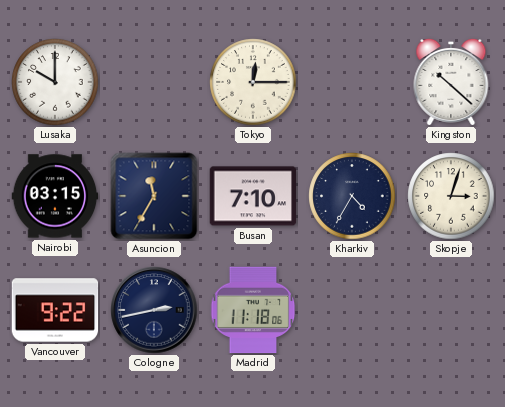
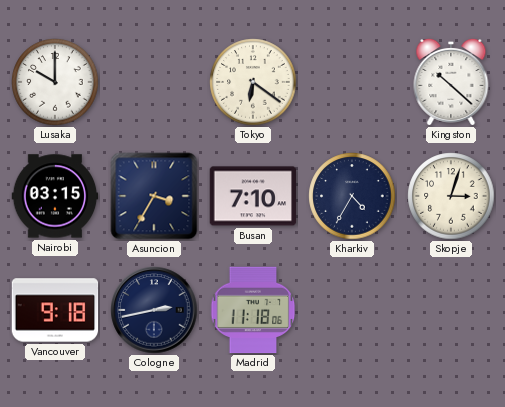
Tokyo: 12:15 -> 6:21 (253, 82)
Asuncion: 11:35 -> 3:35 (154, 196)
Vancouver: 9:22 -> 9:18 (55, 310)
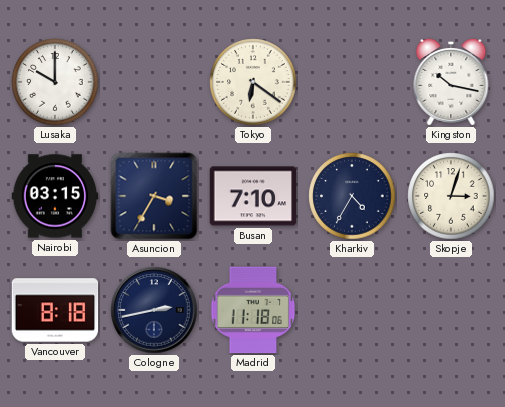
Kingston: 10:22 -> 10:17 (451, 82)
Vancouver: 9:18 -> 8:18 (55, 310)
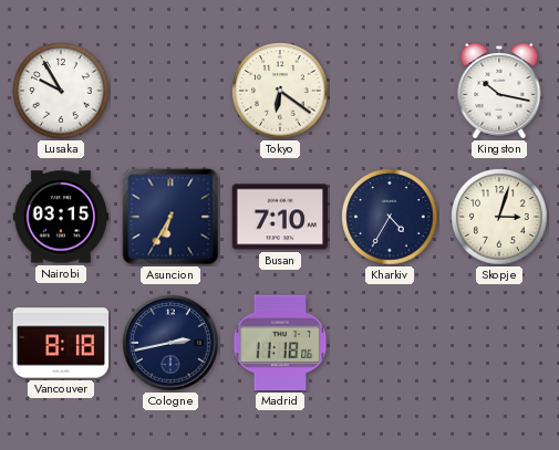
Lusaka: 10:00 -> 9:55 (61, 91)
Asuncion: 3:35 -> 6:35 (170, 217)
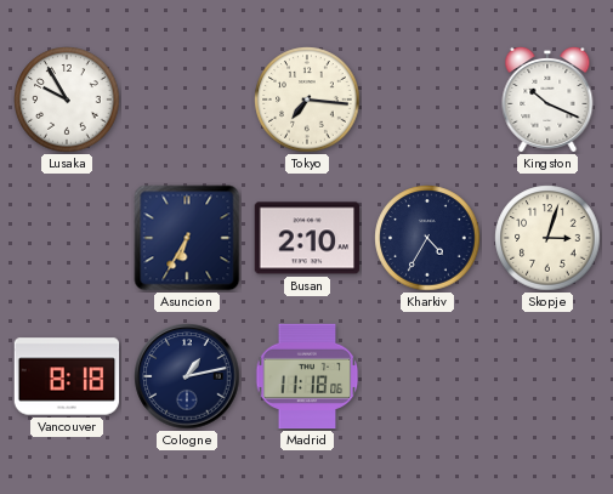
Tokyo: 6:21 -> 7:16 (307, 100)
Kingston: 10:17 -> 10:19 (547, 100)
Nairobi: 03:15 -> none (61, 217)
Busan: 7:10 -> 2:10 (307, 238)
Cologne: 2:43 -> 1:13 (187, 376)
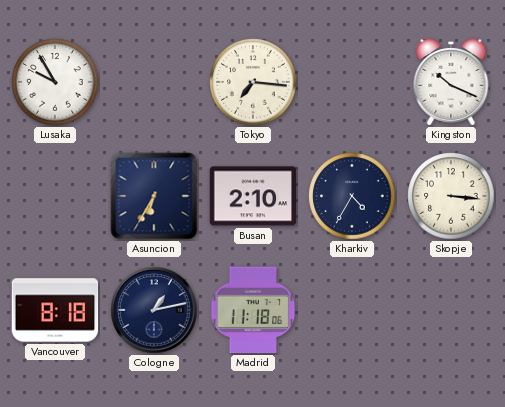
Skopje: 3:03 -> 3:16 (451, 196)
